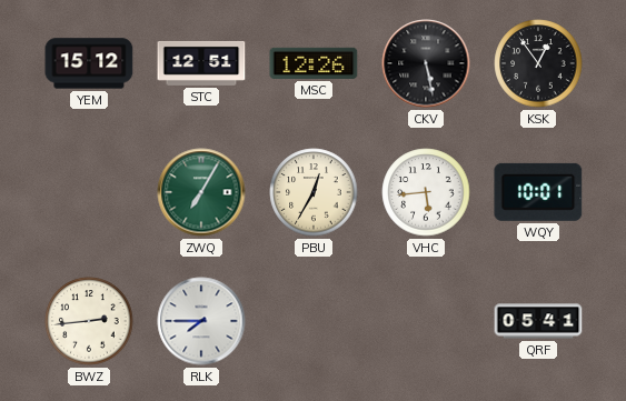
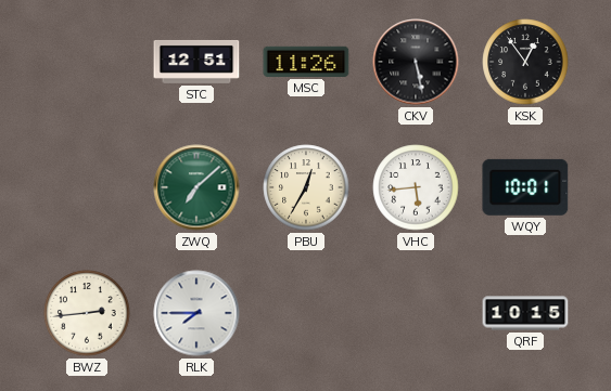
YEM: 15:12 -> none (89, 63)
MSC: 12:26 -> 11:26 (306, 62)
ZWQ: 7:05 -> 7:08 (196, 187)
QRF: 05:41 -> 10:15 (525, 313)
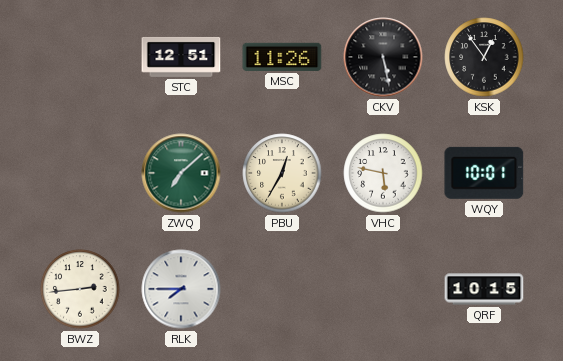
VHC: 5:44 -> 5:47 (383, 173)
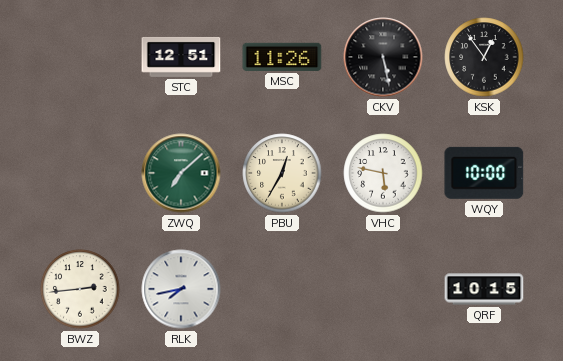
WQY: 10:01 -> 10:00 (484, 173)
RLK: 7:45 -> 7:43 (181, 289)
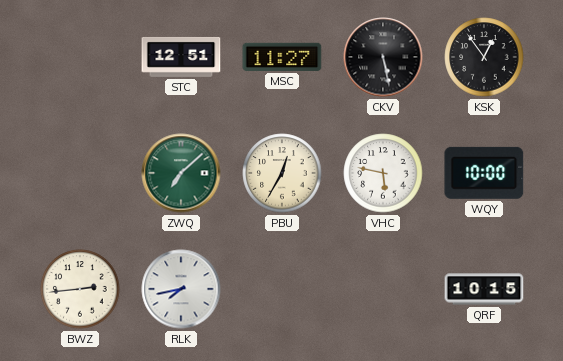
MSC: 11:26 -> 11:27 (282, 57)
